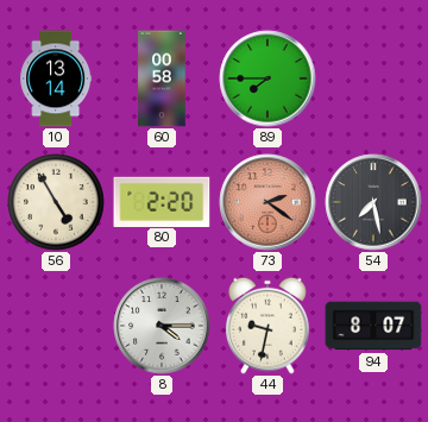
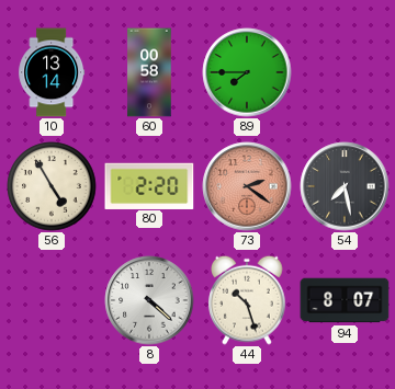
8: 4:15 -> 4:22 (149, 300)
44: 9:32 -> 10:27 (247, 300)
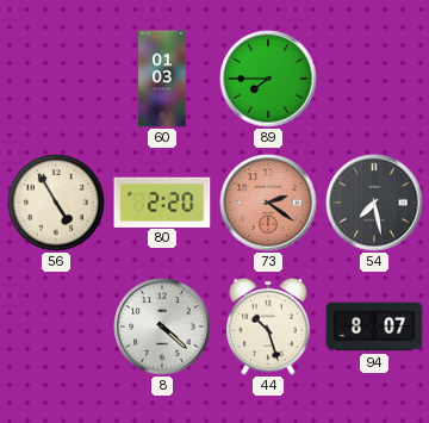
10: 13:14 -> none (52, 72)
60: 00:58 -> 01:03 (162, 79)
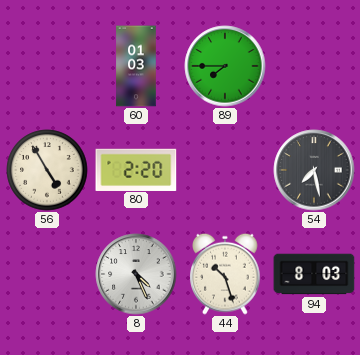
73: 2:21 -> none (268, 203)
8: 4:22 -> 4:26 (136, 274)
94: 8:07 -> 8:03 (314, 274)
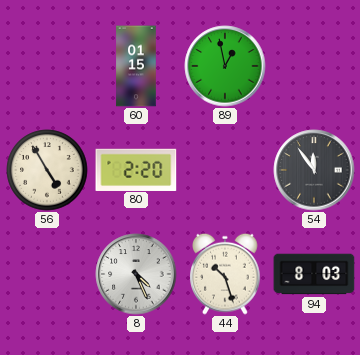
60: 01:03 -> 01:15 (136, 66)
89: 7:45 -> 12:58 (225, 66)
54: 7:28 -> 11:54 (314, 170)
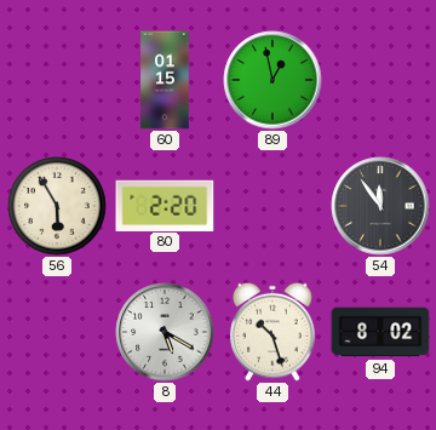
56: 4:55 -> 5:55 (57, 206)
8: 4:26 -> 5:20 (165, 332)
94: 8:03 -> 8:02 (380, 332)
